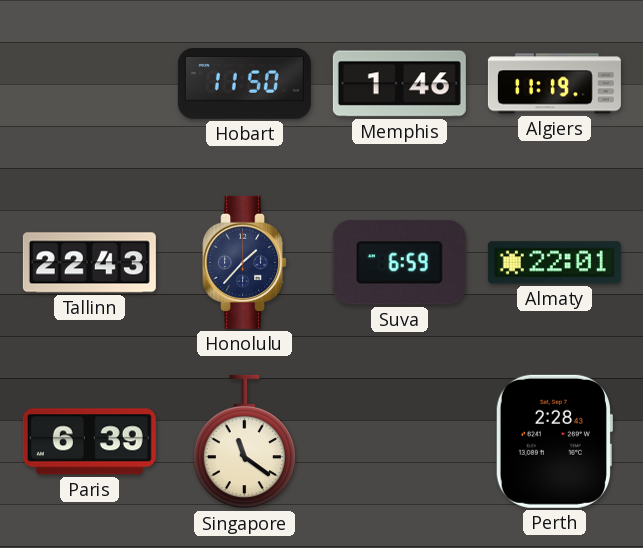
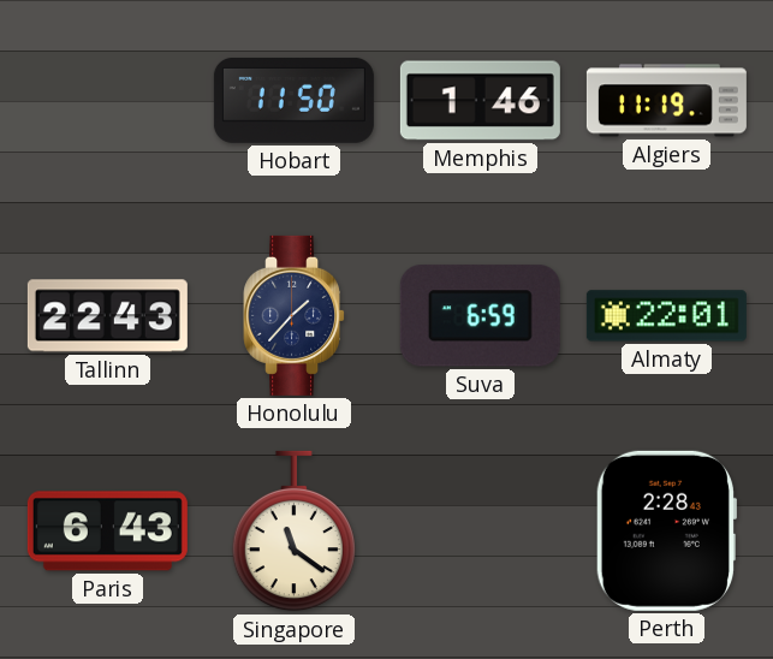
Paris: 6:39 -> 6:43 (107, 532)
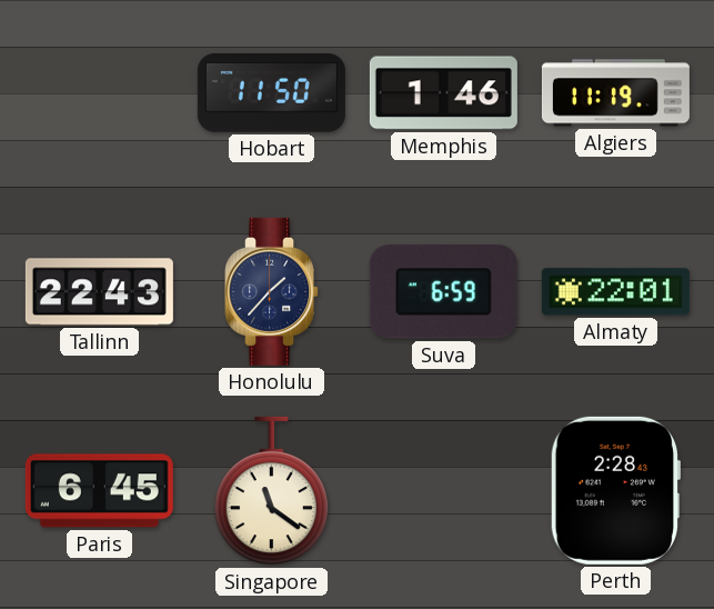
Paris: 6:43 -> 6:45 (99, 491)
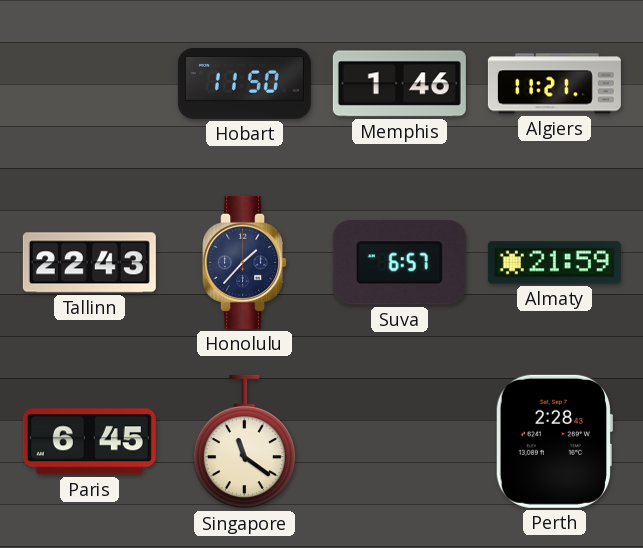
Algiers: 11:19 -> 11:21 (554, 84)
Suva: 6:59 -> 6:57 (399, 263)
Almaty: 22:01 -> 21:59 (554, 263)
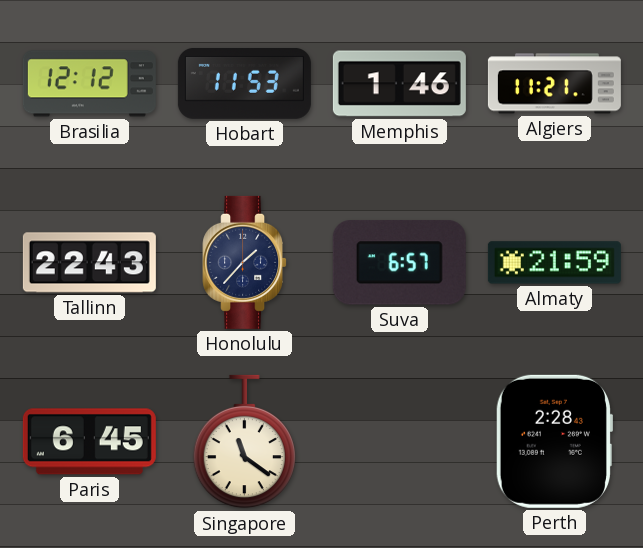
Brasilia: none -> 12:12 (89, 84)
Hobart: 11:50 -> 11:53 (244, 83)
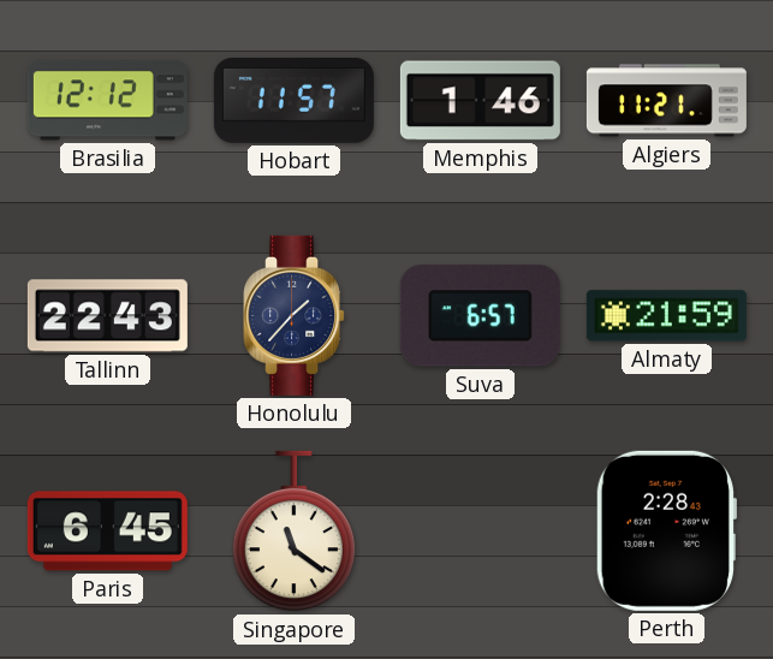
Hobart: 11:53 -> 11:57 (293, 100)
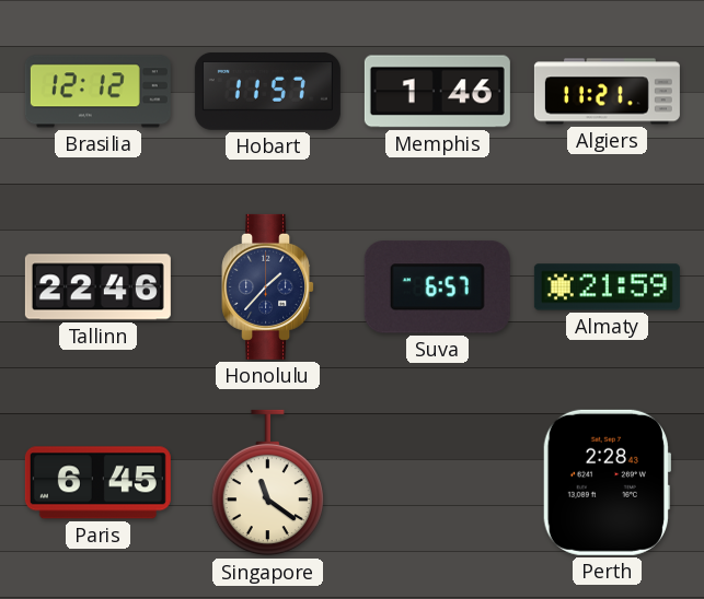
Tallinn: 22:43 -> 22:46 (97, 287)
